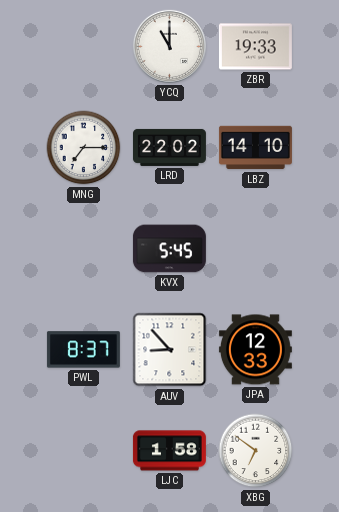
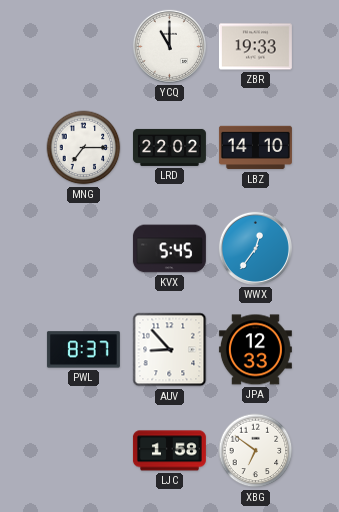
WWX: none -> 12:36 (255, 248)
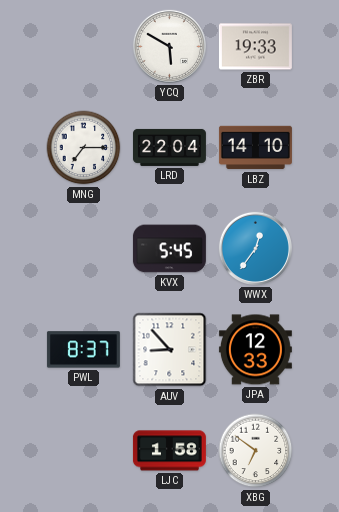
YCQ: 11:00 -> 5:50 (169, 46)
LRD: 22:02 -> 22:04 (169, 147)
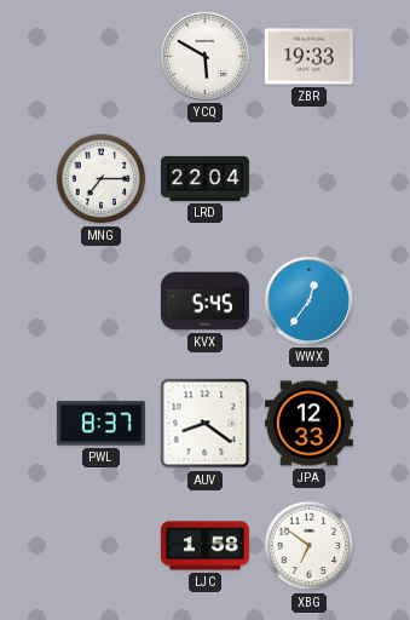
LBZ: 14:10 -> none (255, 148)
AUV: 8:53 -> 8:21 (206, 424)
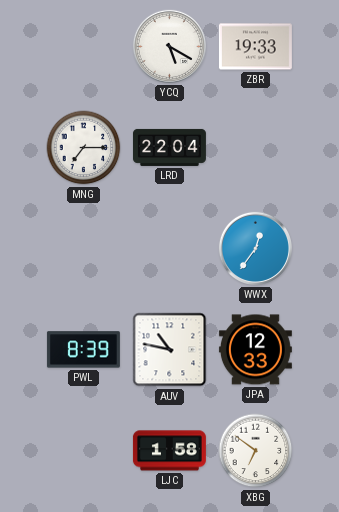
YCQ: 5:50 -> 5:20 (169, 46)
KVX: 5:45 -> none (204, 302)
PWL: 8:37 -> 8:39 (83, 350)
AUV: 8:21 -> 10:47 (170, 350)
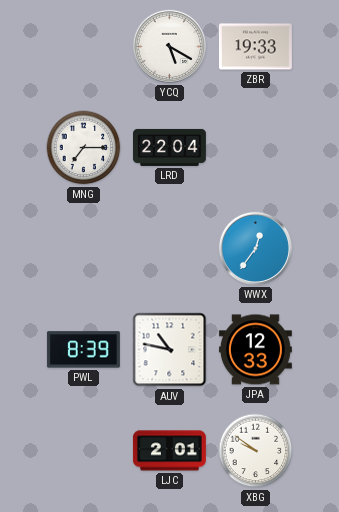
LJC: 1:58 -> 2:01 (169, 451)
XBG: 6:51 -> 9:51 (256, 451)
